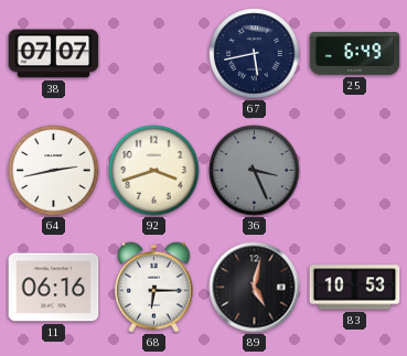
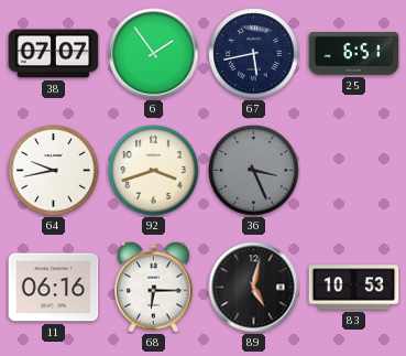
6: none -> 1:54 (154, 54)
25: 6:49 -> 6:51 (354, 54)
64: 2:43 -> 9:43 (54, 171)
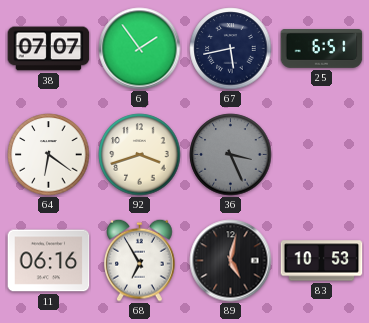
64: 9:43 -> 6:21 (49, 155)
68: 6:15 -> 6:55 (140, 260)
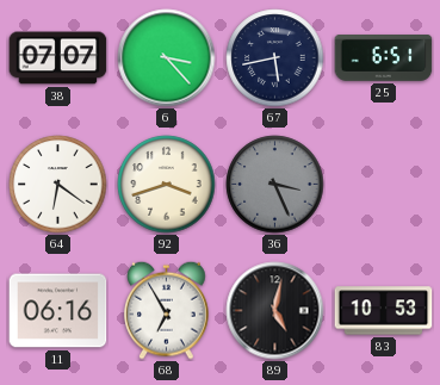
6: 1:54 -> 3:23 (167, 58)
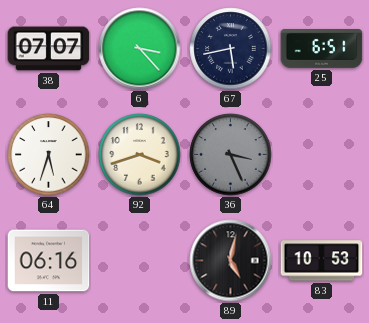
64: 6:21 -> 5:33 (49, 155)
68: 6:55 -> none (167, 310)
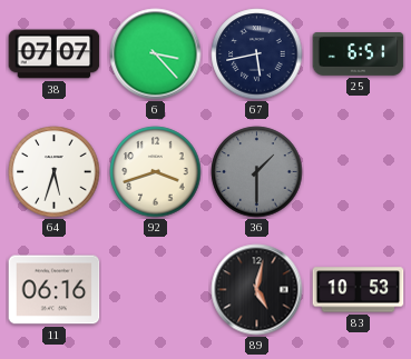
36: 3:26 -> 1:30 (257, 172)
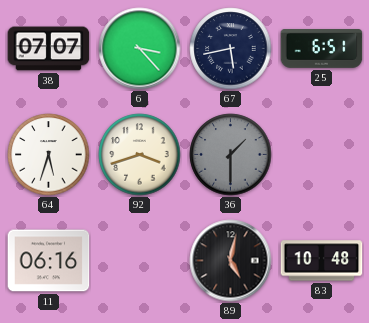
83: 10:53 -> 10:48 (322, 261)
